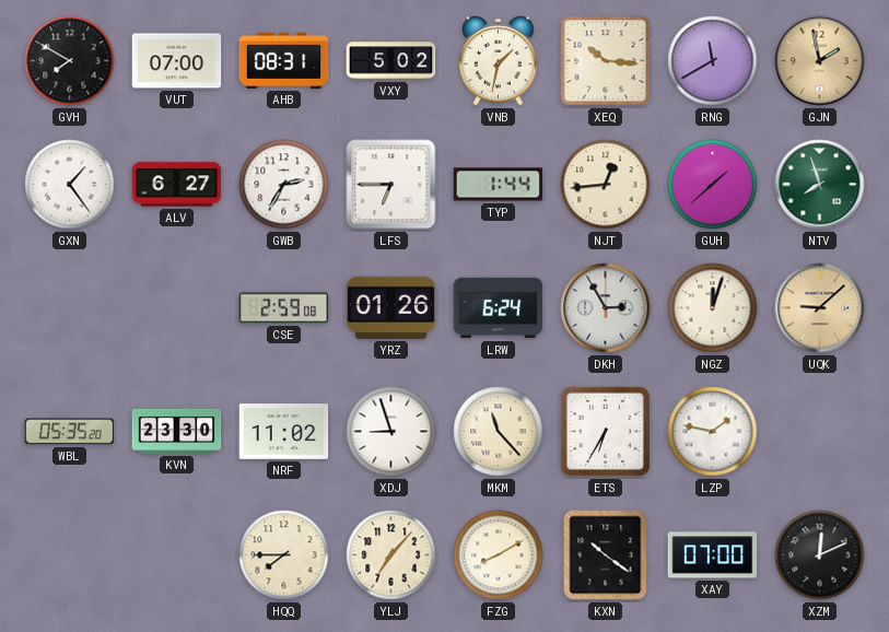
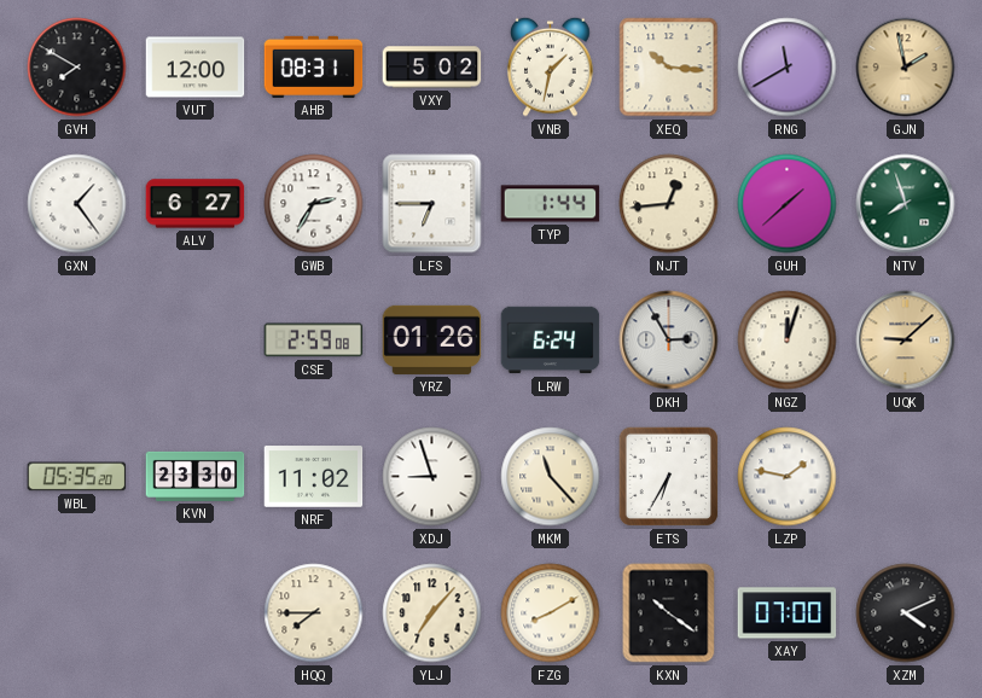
VUT: 07:00 -> 12:00 (196, 68)
XZM: 12:11 -> 4:11 (906, 613)
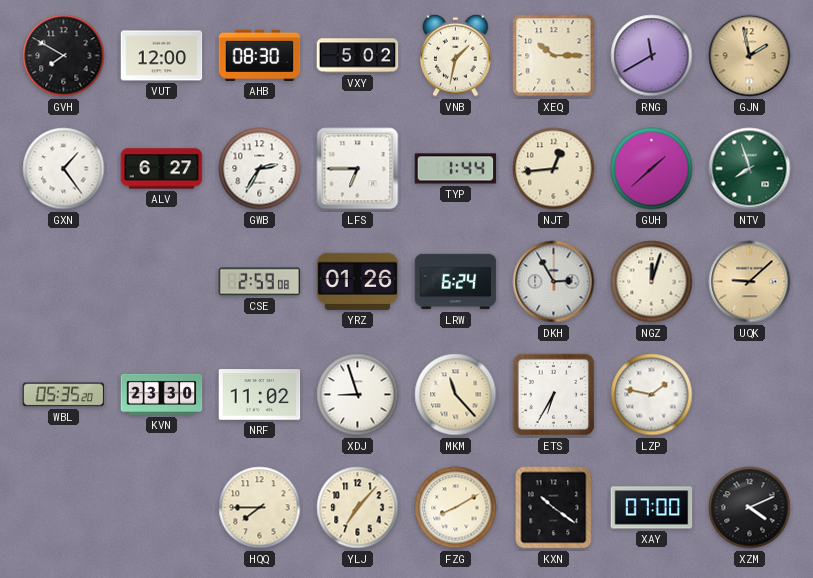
AHB: 08:31 -> 08:30 (260, 55)
XEQ: 10:16 -> 10:15 (554, 56)
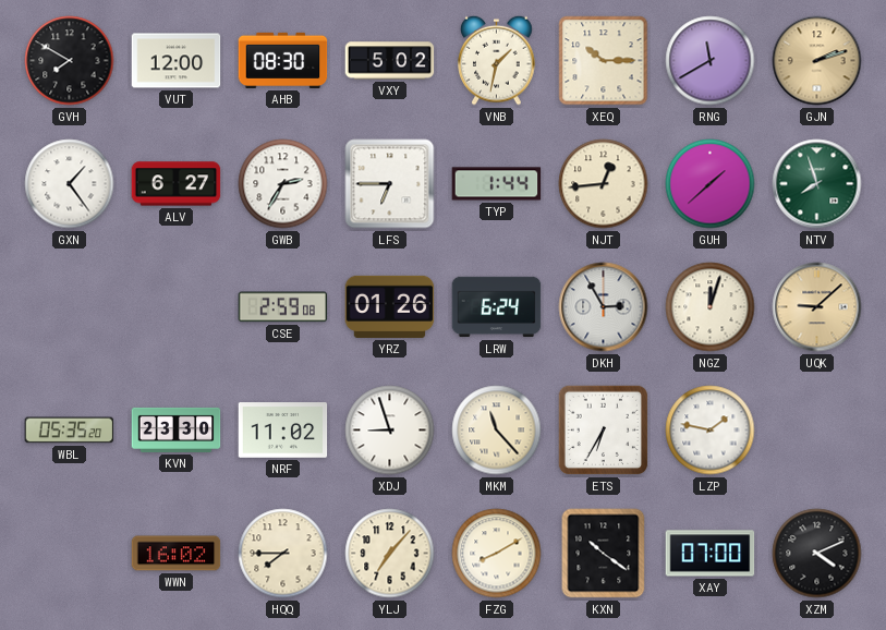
GJN: 1:58 -> 2:12 (817, 61)
WWN: none -> 16:02 (177, 554)
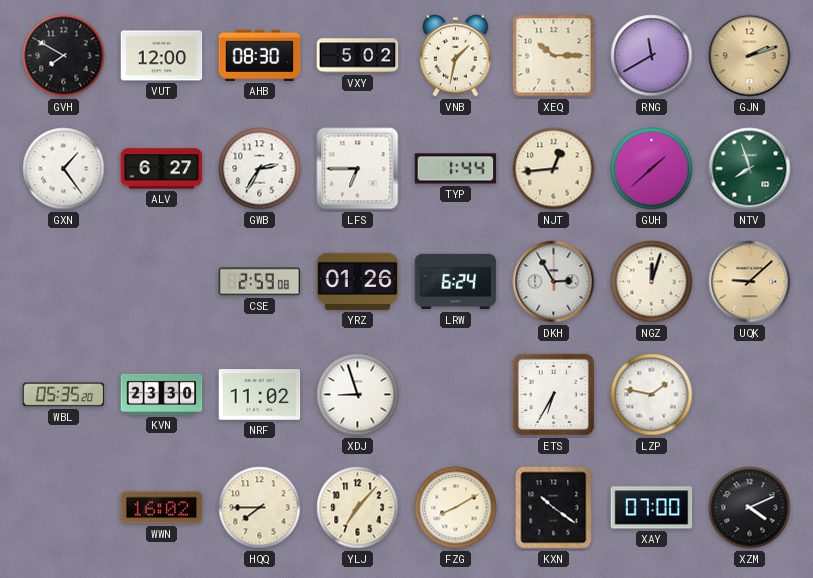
MKM: 11:23 -> none (497, 431)
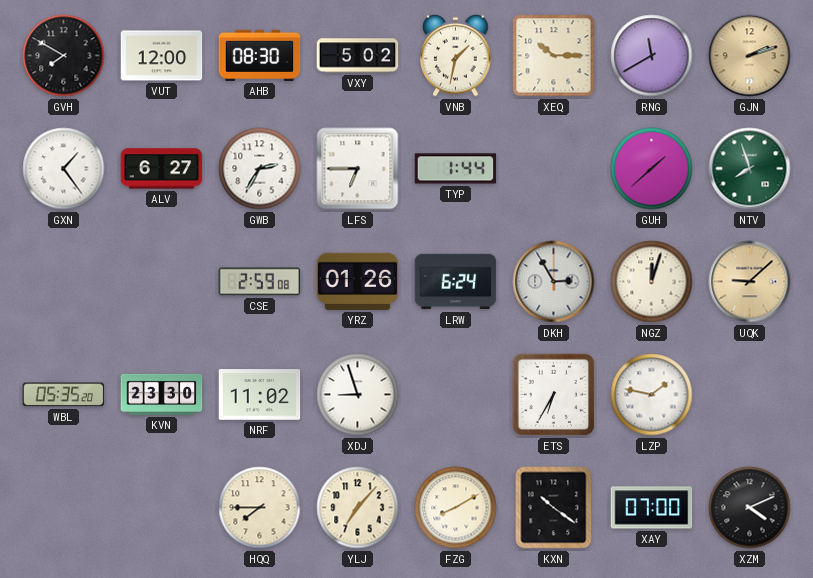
NJT: 12:44 -> none (554, 169)
WWN: 16:02 -> none (162, 508)
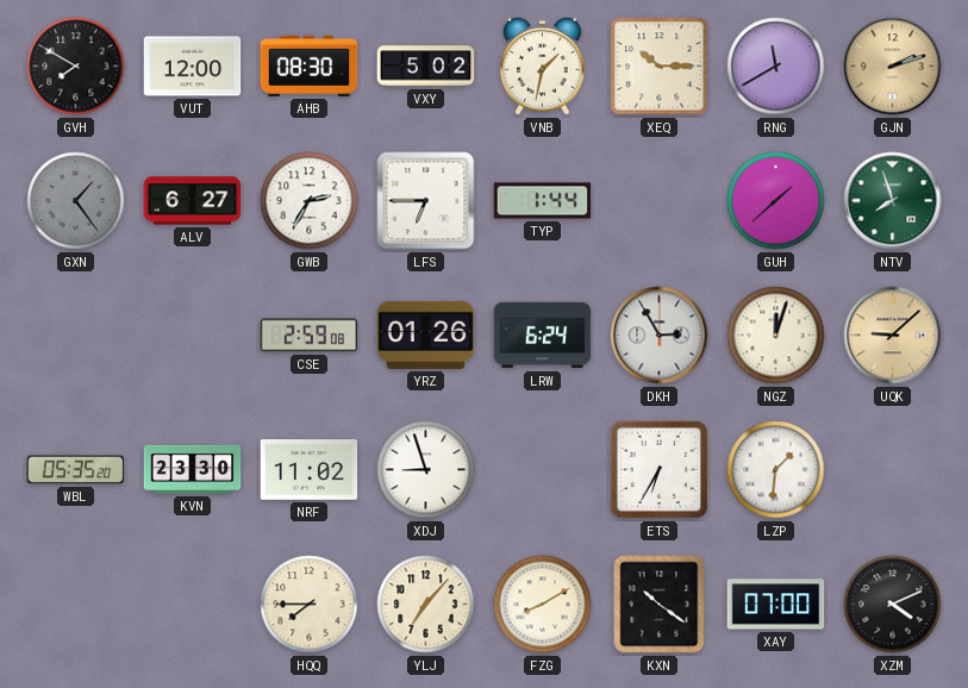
GXN dial: white -> grey (76, 201)
LZP: 1:47 -> 1:31 (776, 470)
